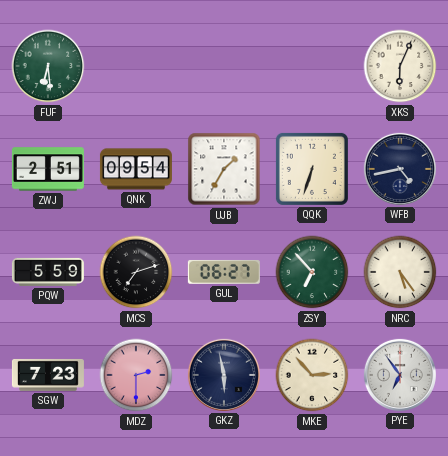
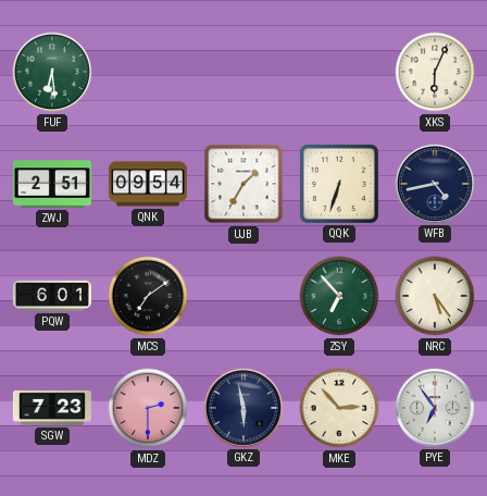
PQW: 5:59 -> 6:01 (52, 296)
MCS: 7:12 -> 7:09 (148, 296)
GUL: 06:27 -> none (224, 272)
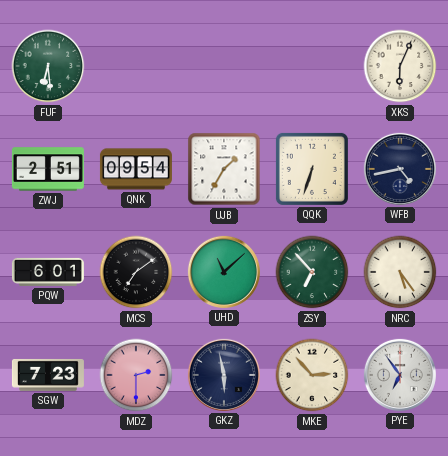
UHD: none -> 11:08 (224, 272)
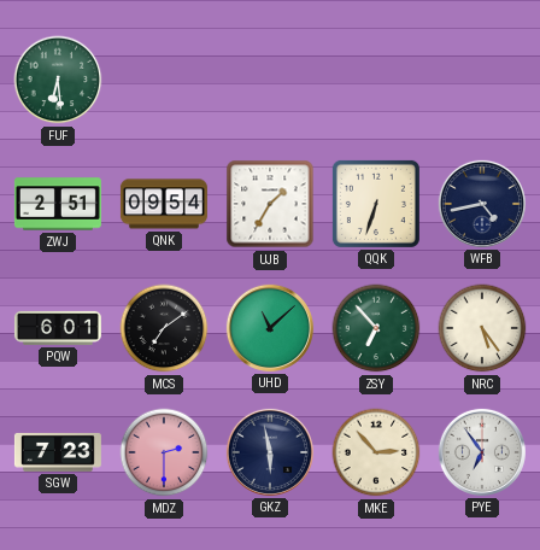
XKS: 6:04 -> none (400, 66)
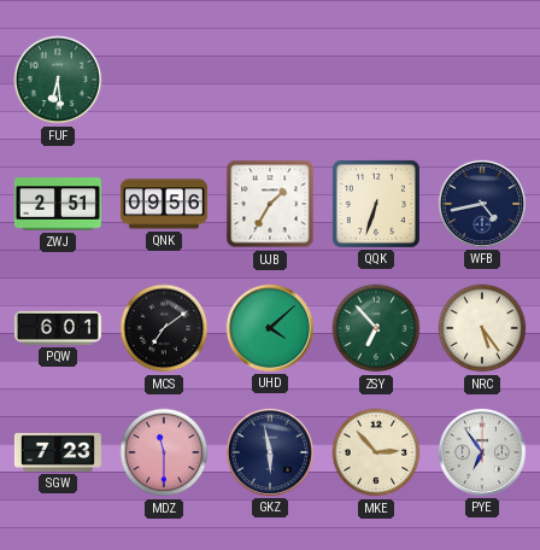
QNK: 09:54 -> 09:56 (164, 204)
UHD: 11:08 -> 4:08 (270, 328)
MDZ: 2:30 -> 11:30 (164, 452)
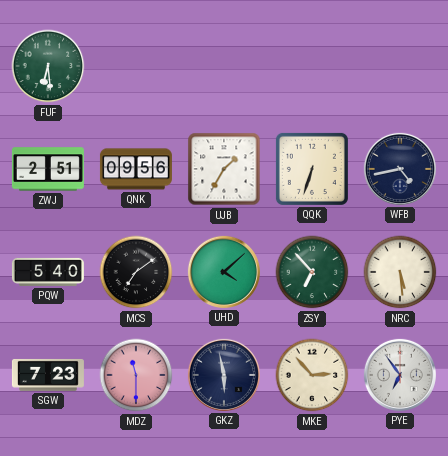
PQW: 6:01 -> 5:40 (48, 272)
NRC: 5:24 -> 5:29 (400, 272)
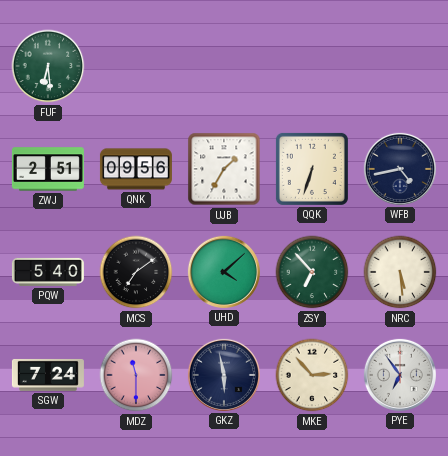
SGW: 7:23 -> 7:24 (48, 375)
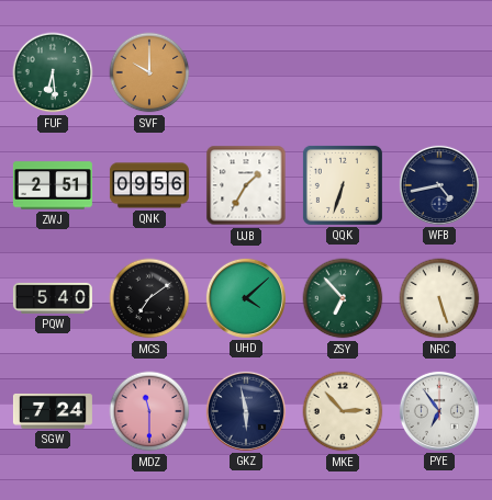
SVF: none -> 10:00 (149, 72)
NRC: 5:29 -> 5:27 (439, 298)
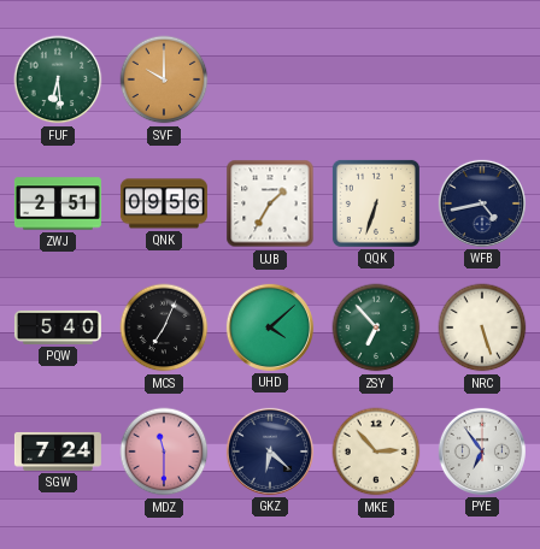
MCS: 7:09 -> 7:04 (164, 327)
GKZ: 5:58 -> 6:22 (270, 451)
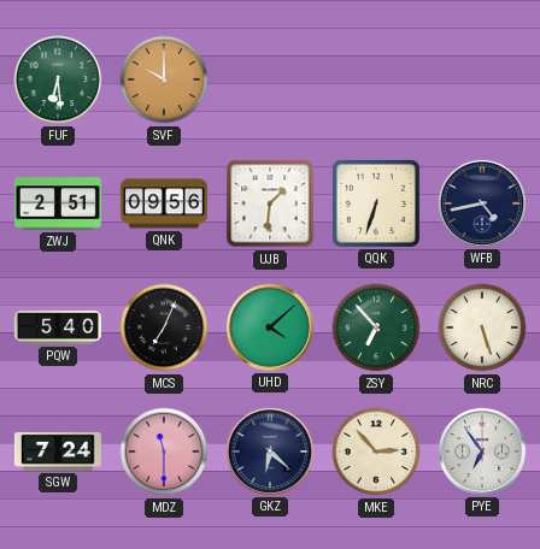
UJB: 1:35 -> 1:31 (270, 203)
